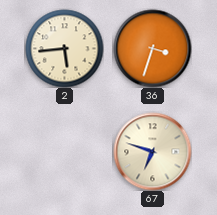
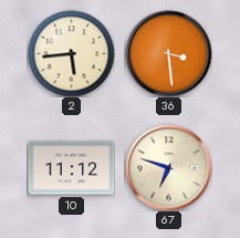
36: 3:33 -> 3:29 (168, 53)
10: none -> 11:12 (71, 168)
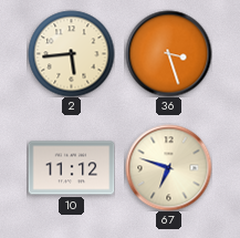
36: 3:29 -> 3:27 (168, 53)
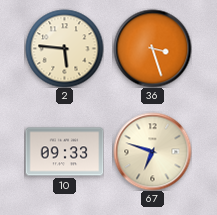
2: 5:44 -> 5:46 (64, 48)
10: 11:12 -> 09:33 (64, 152)
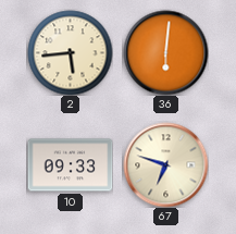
2: 5:46 -> 5:44 (70, 52)
36: 3:27 -> 6:01 (165, 52)
